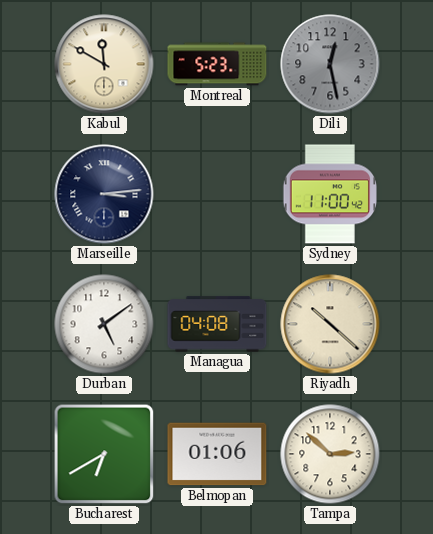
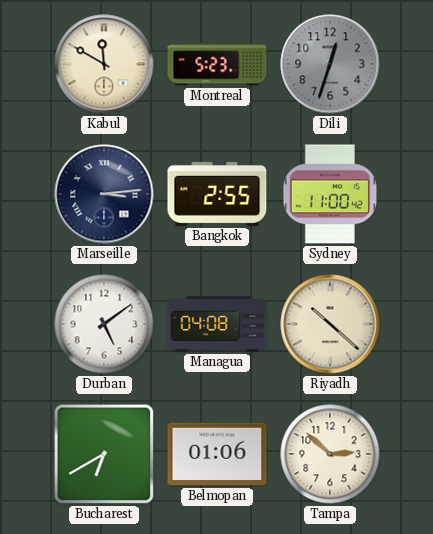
Dili: 12:28 -> 12:33 (330, 64)
Bangkok: none -> 2:55 (217, 194)
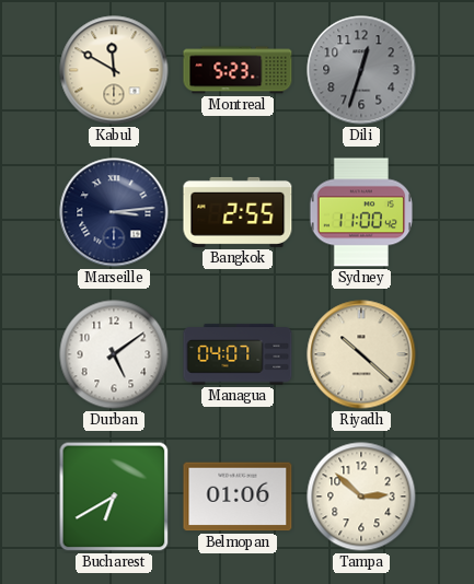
Managua: 04:08 -> 04:07 (238, 354)
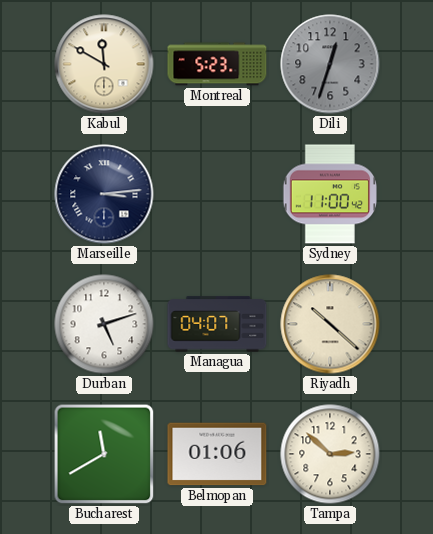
Bangkok: 2:55 -> none (238, 212)
Durban: 5:09 -> 5:12 (104, 324)
Bucharest: 6:40 -> 11:40 (104, 454)
